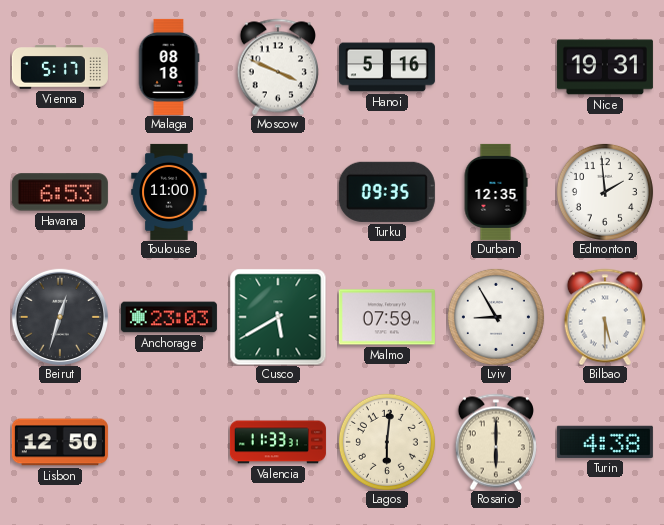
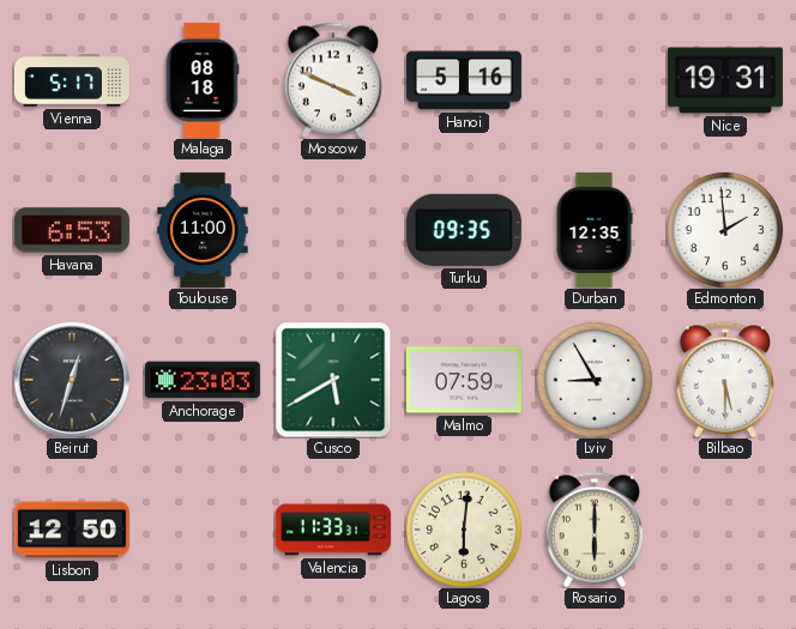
Turin: 4:38 -> none (605, 442)
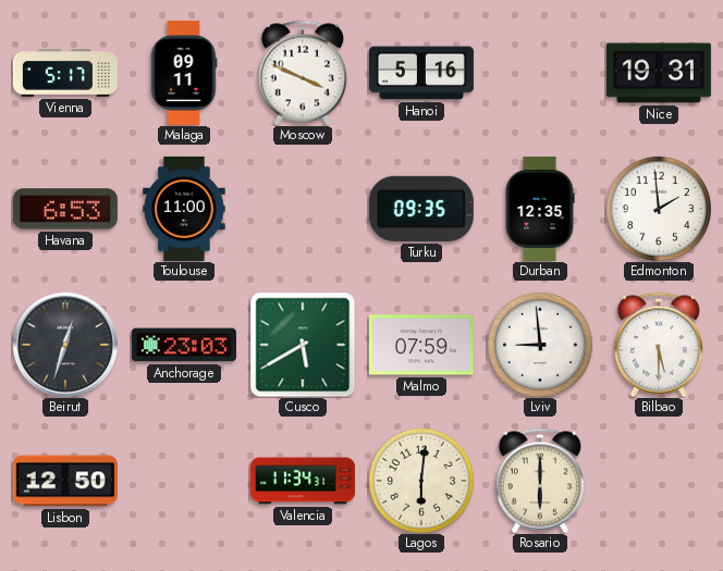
Malaga: 08:18 -> 09:11 (184, 73)
Lviv: 8:55 -> 8:59 (540, 345)
Valencia: 11:33 -> 11:34 (303, 481)
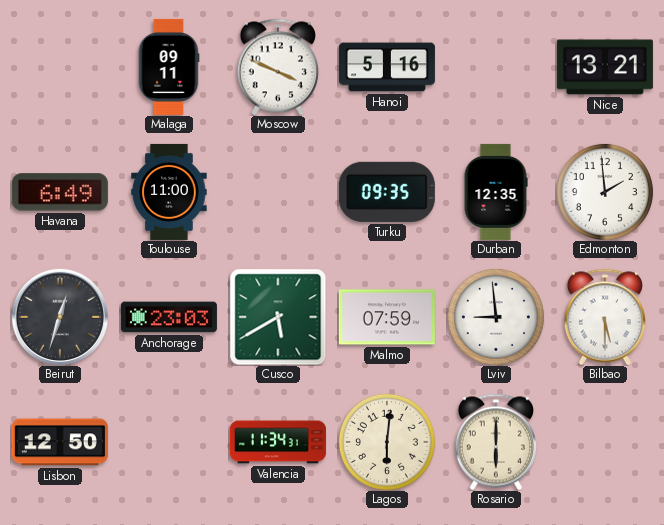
Vienna: 5:17 -> none (65, 73)
Nice: 19:31 -> 13:21 (605, 67)
Havana: 6:53 -> 6:49 (60, 192)
